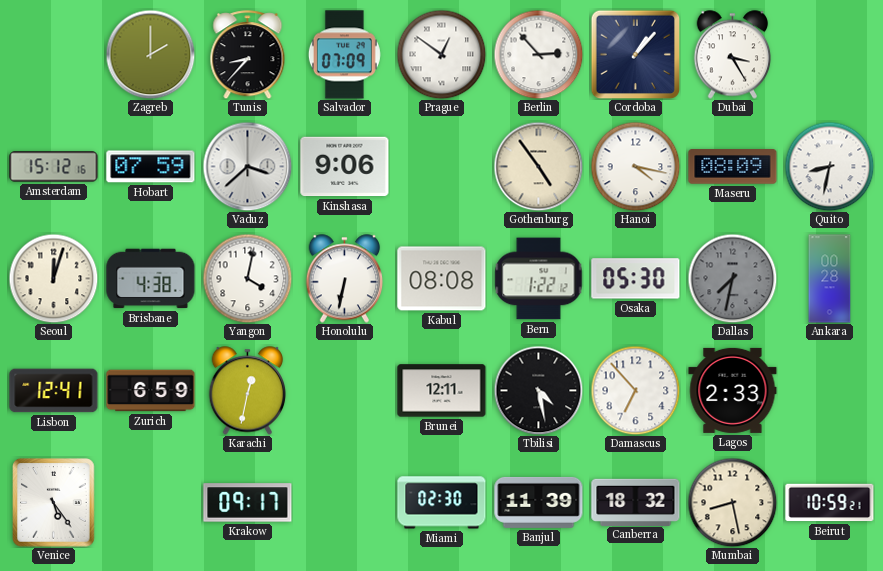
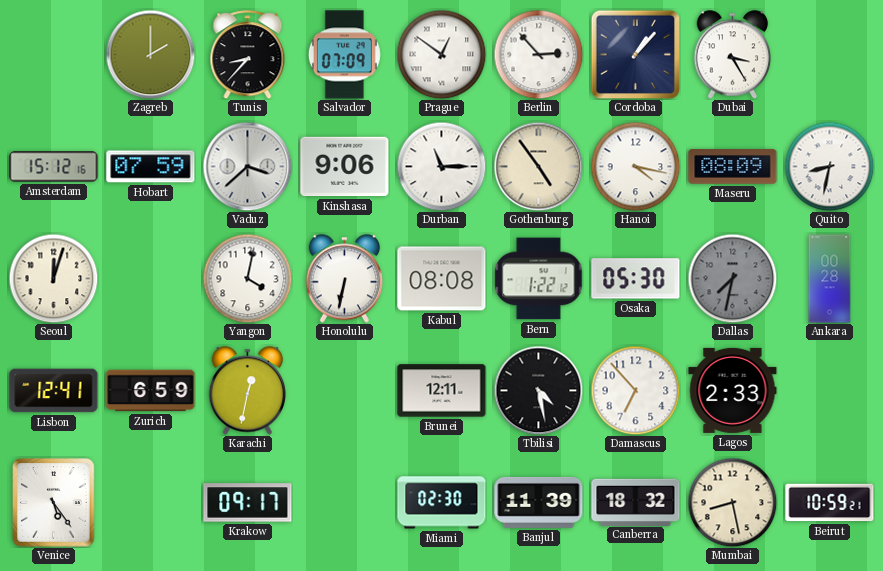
Durban: none -> 11:15 (441, 166)
Brisbane: 4:38 -> none (151, 279)
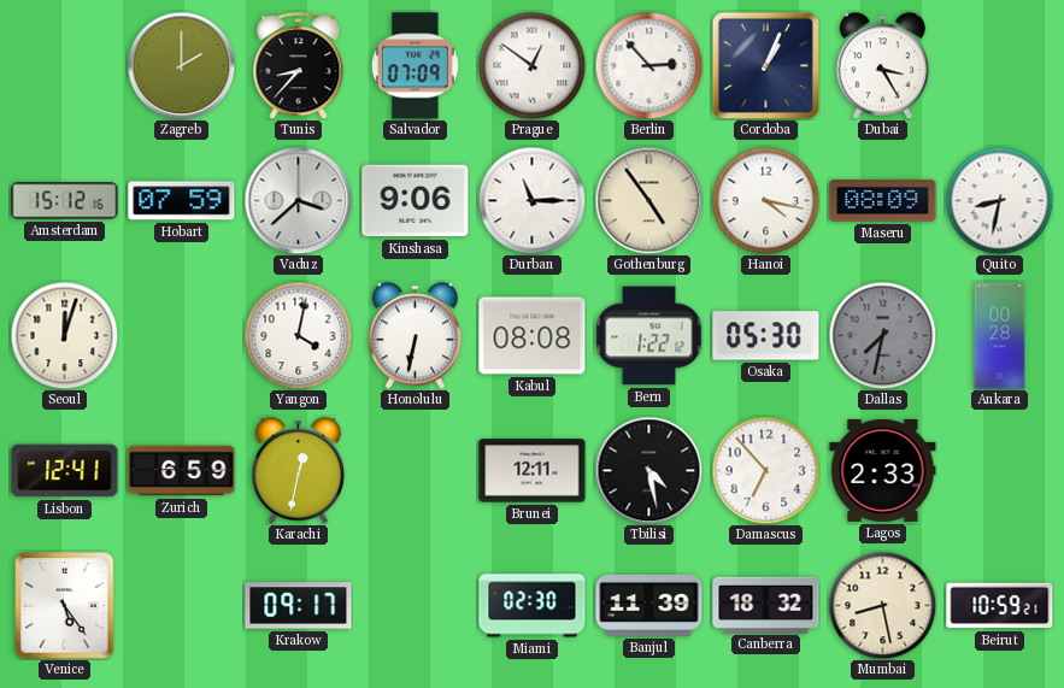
Cordoba: 1:07 -> 1:04 (765, 65)
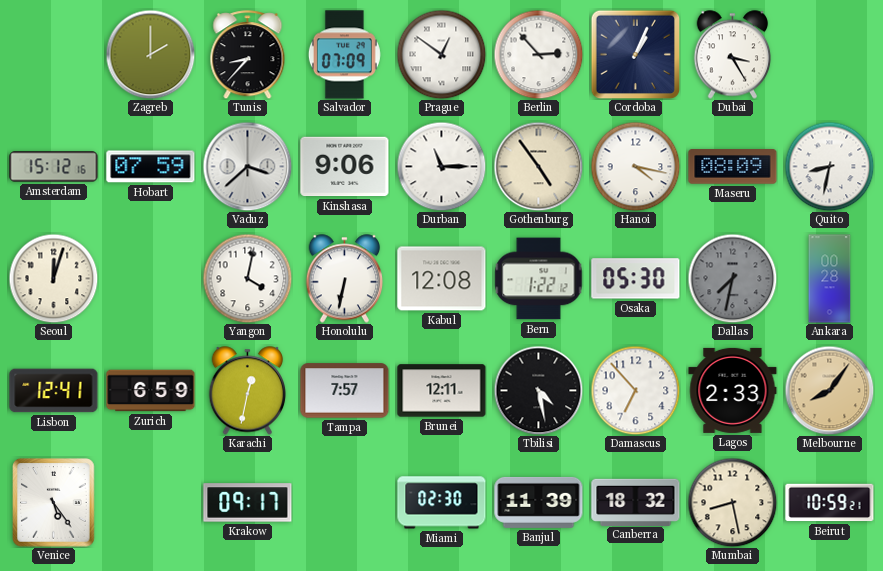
Kabul: 08:08 -> 12:08 (442, 279)
Tampa: none -> 7:57 (345, 391)
Melbourne: none -> 8:06 (829, 390)
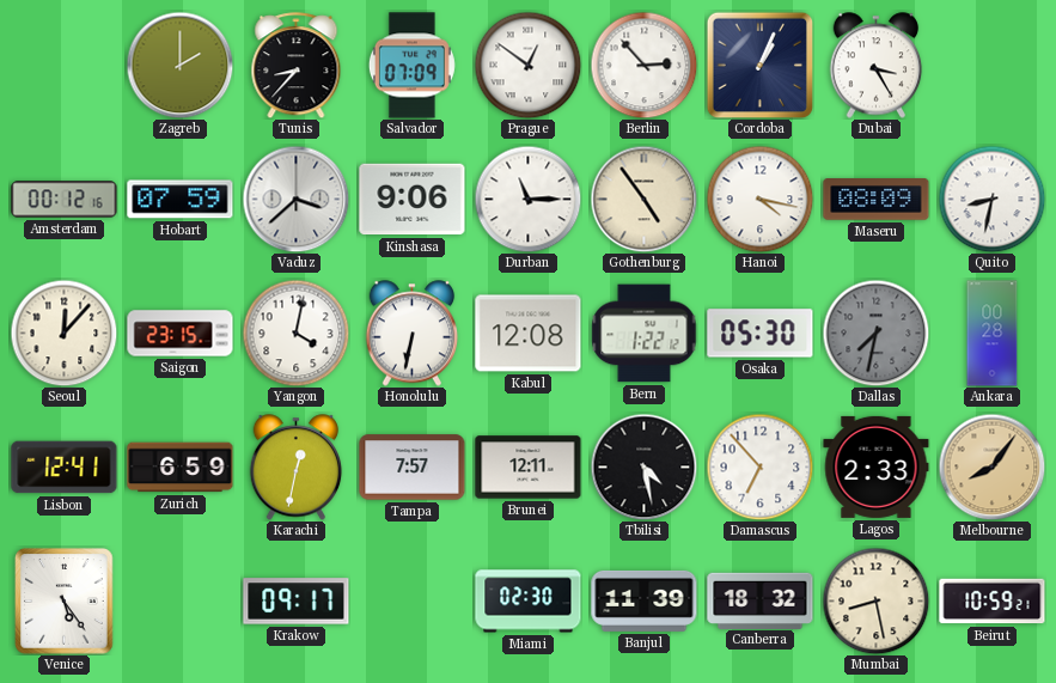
Amsterdam: 15:12 -> 00:12 (65, 200)
Seoul: 12:03 -> 12:07 (63, 333)
Saigon: none -> 23:15 (181, 334)
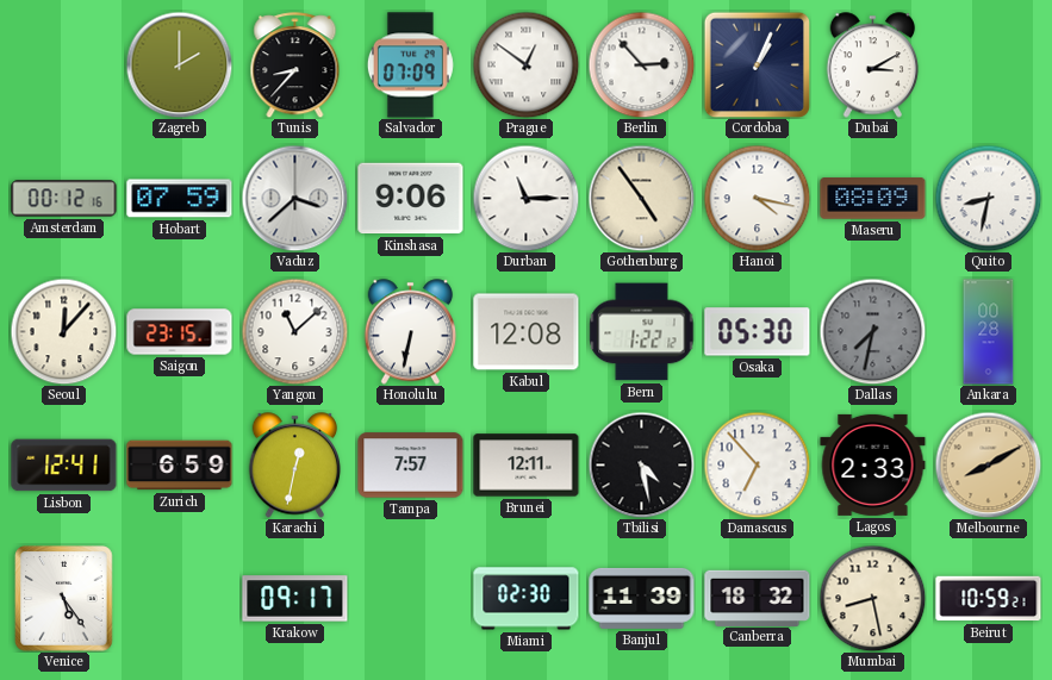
Dubai: 3:25 -> 3:10 (873, 65)
Yangon: 4:02 -> 11:08 (294, 331)
Melbourne: 8:06 -> 8:10 (988, 464)
